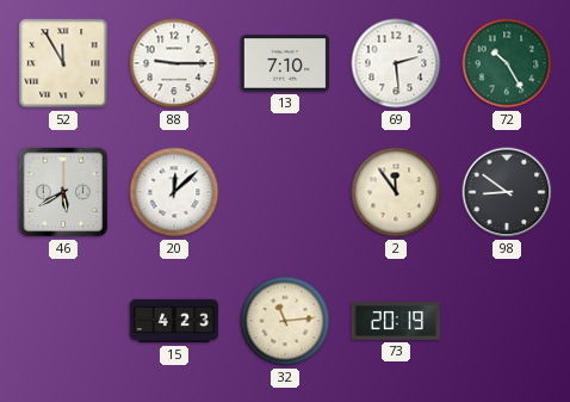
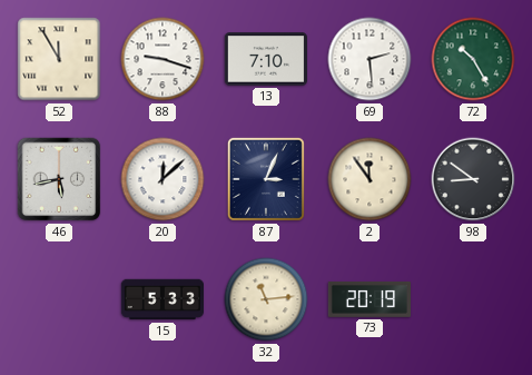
88: 9:15 -> 9:18 (162, 59)
46: 5:40 -> 5:43 (59, 179)
87: none -> 3:04 (266, 179)
15: 4:23 -> 5:33 (161, 299)
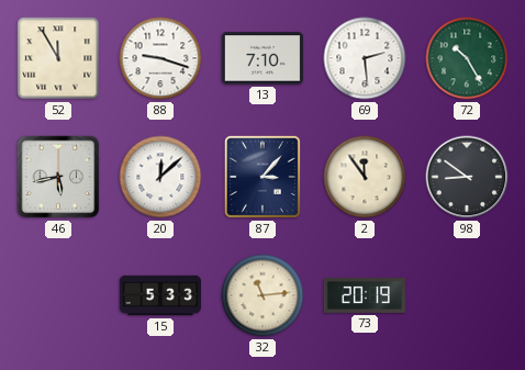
87: 3:04 -> 3:07 (262, 177)
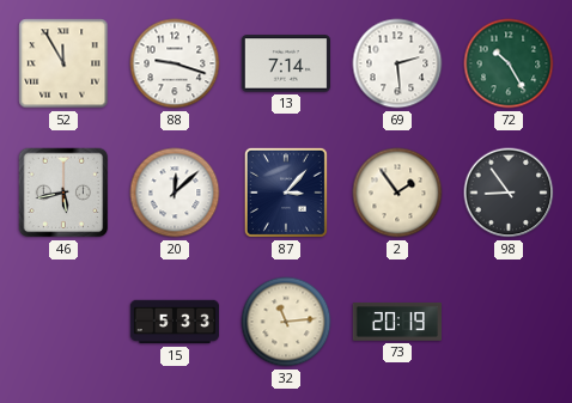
13: 7:10 -> 7:14 (285, 63)
2: 11:54 -> 1:54 (397, 193)
98: 8:51 -> 8:54 (509, 193)
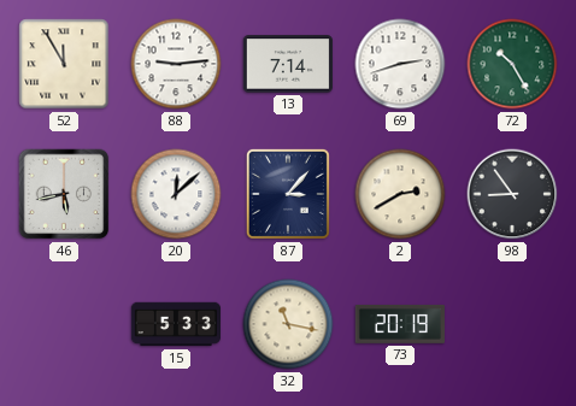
88: 9:18 -> 9:14 (176, 64)
69: 2:29 -> 2:42 (400, 64)
2: 1:54 -> 2:40 (400, 194)
32: 11:14 -> 11:17 (288, 324)
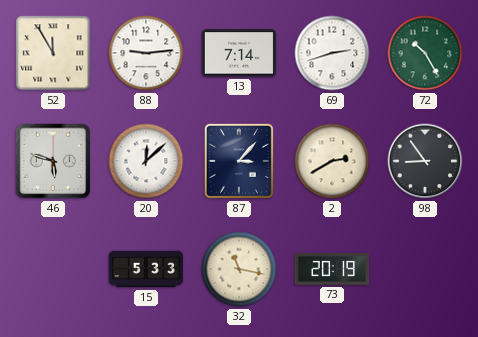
46: 5:43 -> 5:48 (53, 161)
